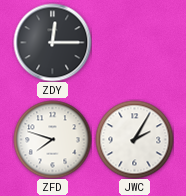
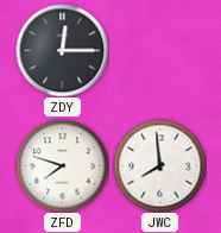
JWC: 2:05 -> 7:59 (159, 165)
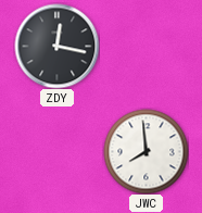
ZDY: 12:15 -> 12:17 (56, 46)
ZFD: 7:48 -> none (62, 165)
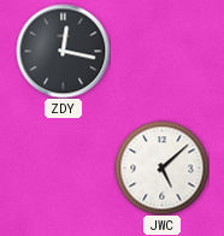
JWC: 7:59 -> 5:08 (161, 167)
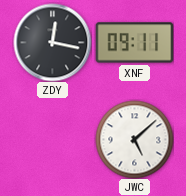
XNF: none -> 09:11 (134, 43)
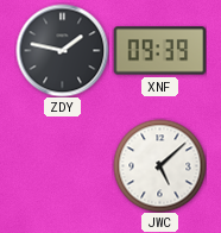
ZDY: 12:17 -> 1:47 (62, 50)
XNF: 09:11 -> 09:39 (159, 51)
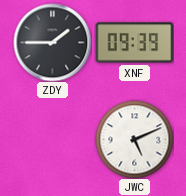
ZDY: 1:47 -> 1:45 (52, 42)
JWC: 5:08 -> 5:11 (134, 139)
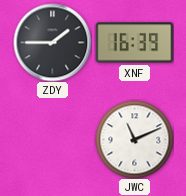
XNF: 09:39 -> 16:39 (134, 43)
JWC: 5:11 -> 11:11 (134, 139)
